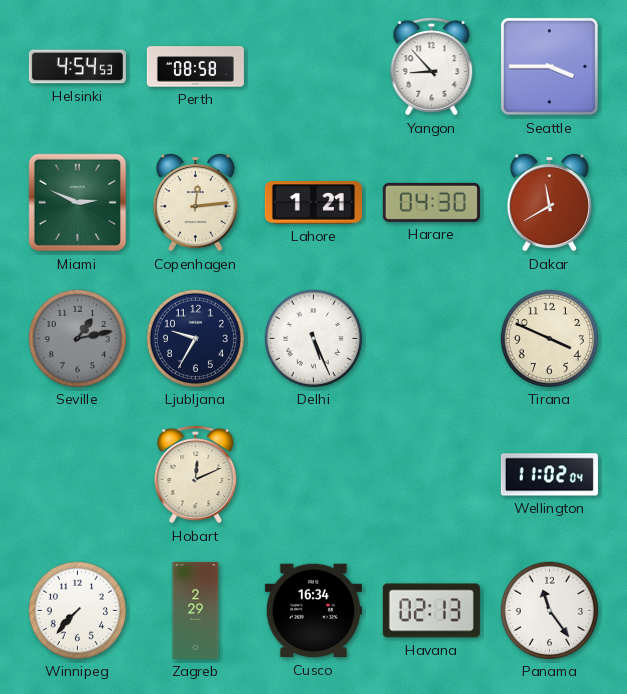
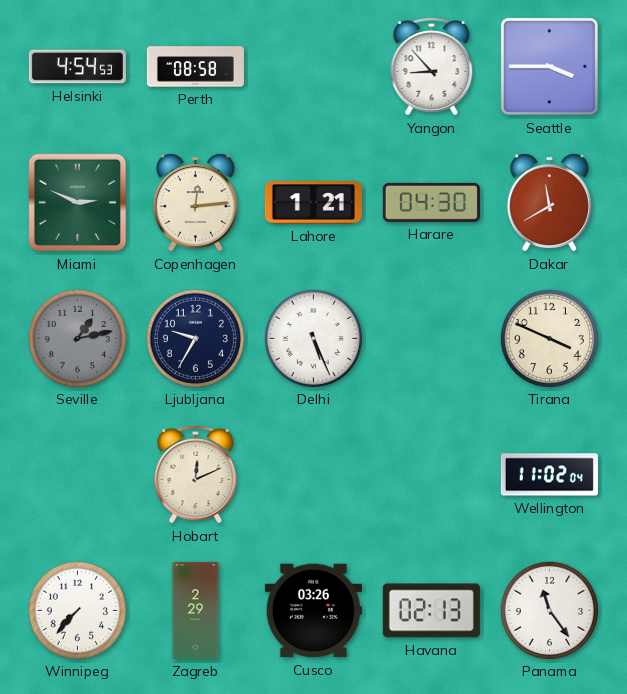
Cusco: 16:34 -> 03:26 (313, 611)
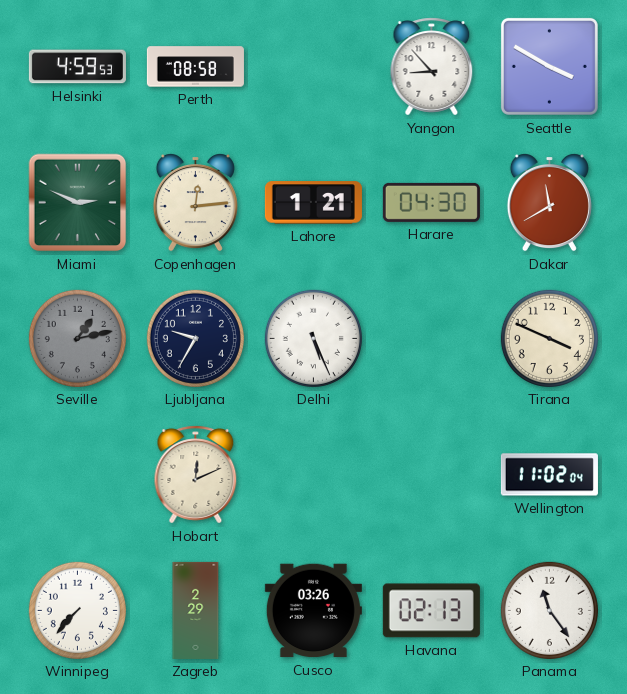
Helsinki: 4:54 -> 4:59 (77, 67)
Seattle: 3:45 -> 3:50 (549, 66)
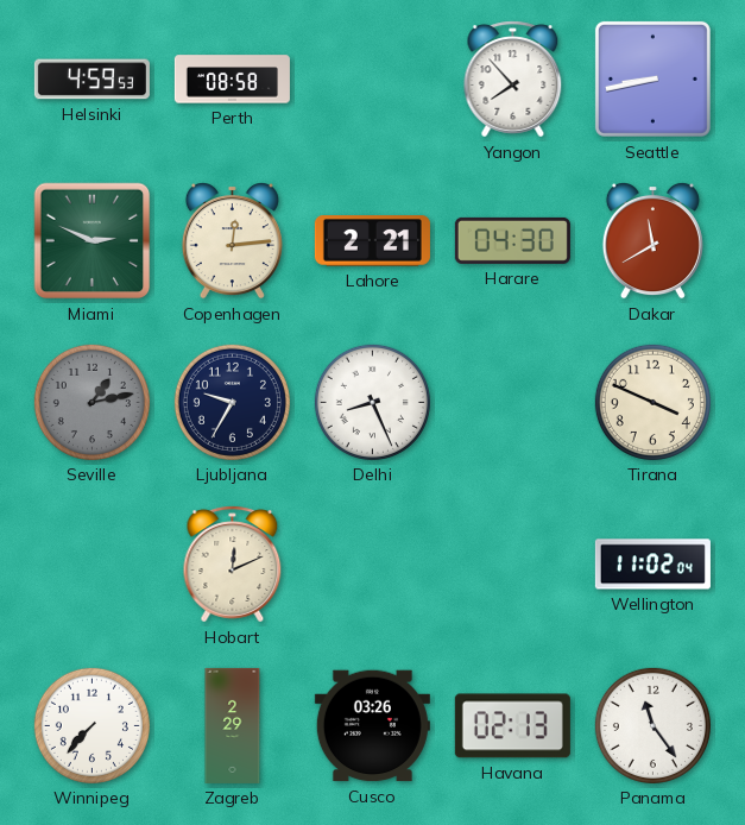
Yangon: 8:53 -> 7:53 (513, 80)
Seattle: 3:50 -> 8:43 (652, 78)
Lahore: 1:21 -> 2:21 (372, 241)
Delhi: 5:26 -> 8:26 (372, 402)
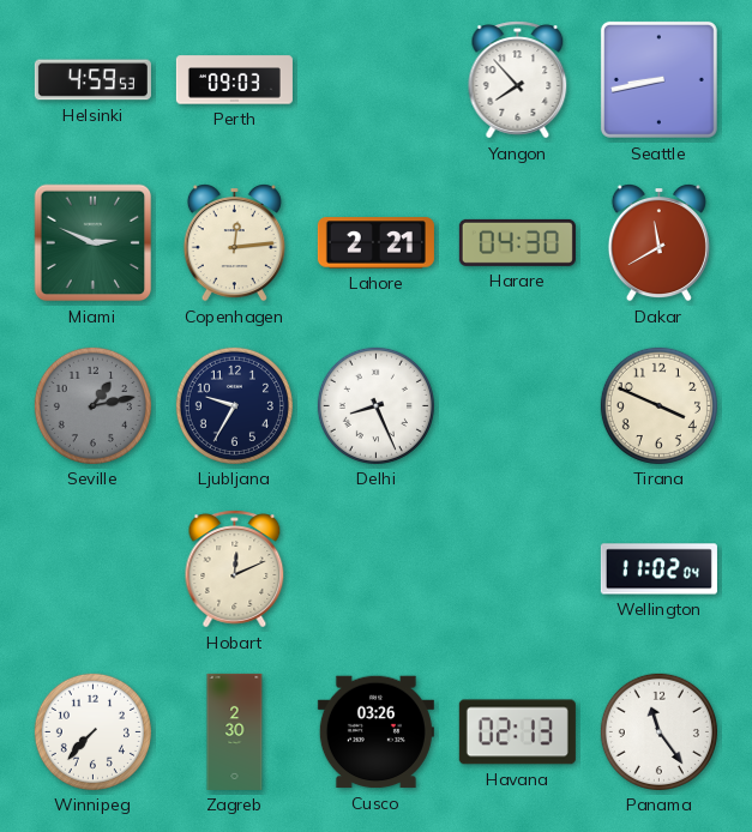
Perth: 08:58 -> 09:03 (234, 80)
Zagreb: 2:29 -> 2:30 (235, 731)
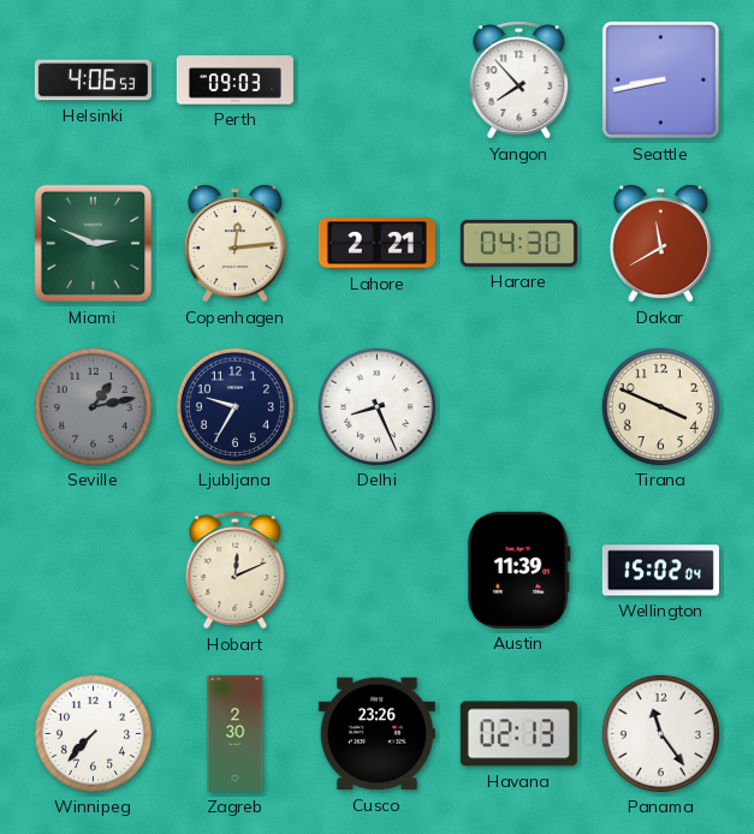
Helsinki: 4:59 -> 4:06 (93, 81)
Austin: none -> 11:39 (518, 570)
Wellington: 11:02 -> 15:02 (660, 571)
Cusco: 03:26 -> 23:26 (376, 734)
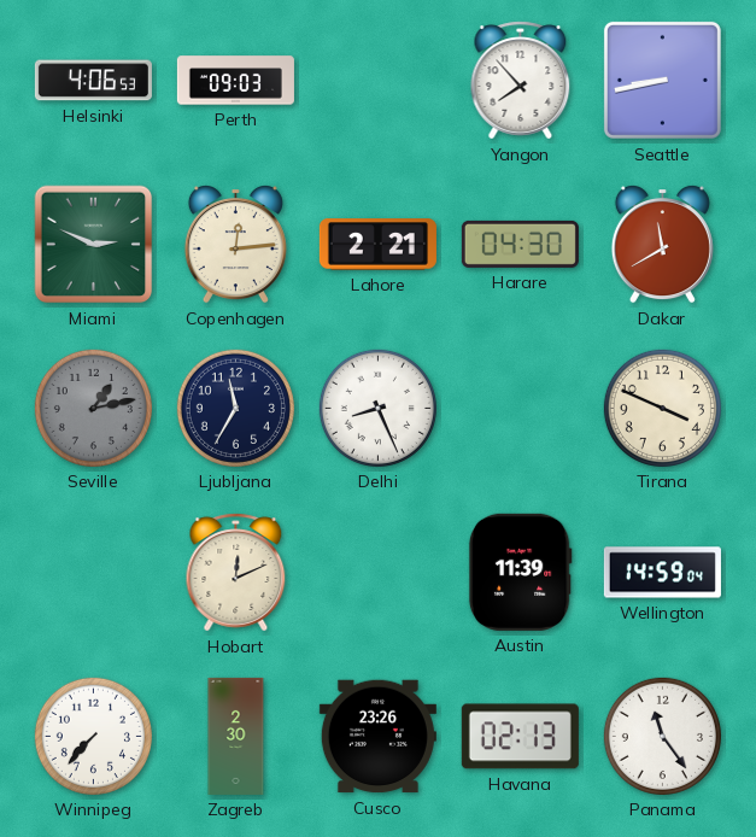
Ljubljana: 9:35 -> 11:35 (235, 408)
Wellington: 15:02 -> 14:59 (662, 573)
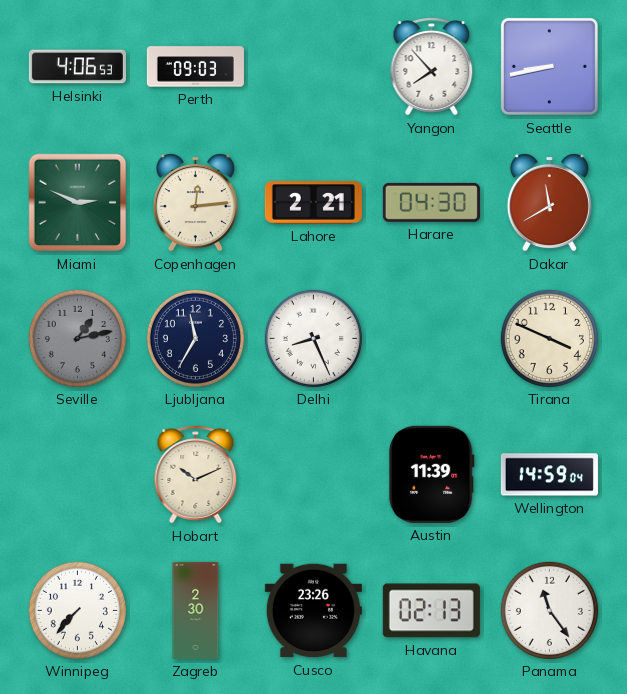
Hobart: 12:11 -> 10:11 (196, 475)
